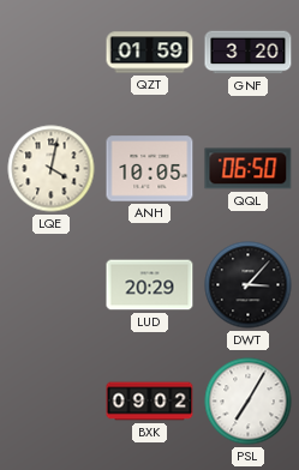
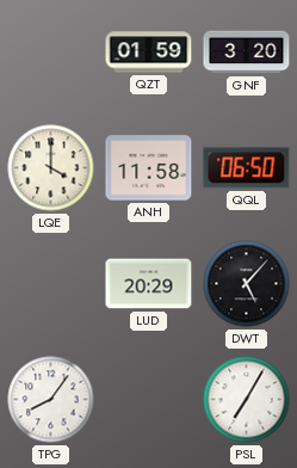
LQE: 4:02 -> 4:00 (51, 168)
ANH: 10:05 -> 11:58 (149, 168)
DWT: 3:07 -> 5:07 (247, 284)
TPG: none -> 8:06 (51, 400)
BXK: 09:02 -> none (150, 402)
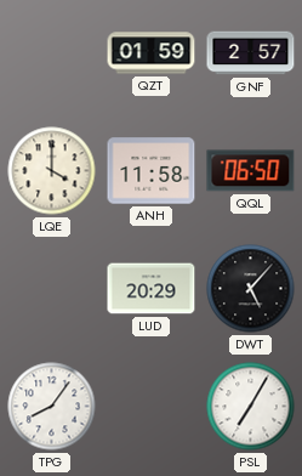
GNF: 3:20 -> 2:57 (251, 53)
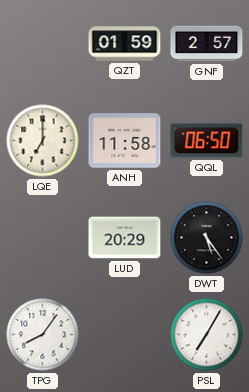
LQE: 4:00 -> 7:00 (43, 141)
DWT: 5:07 -> 5:24 (207, 238)
